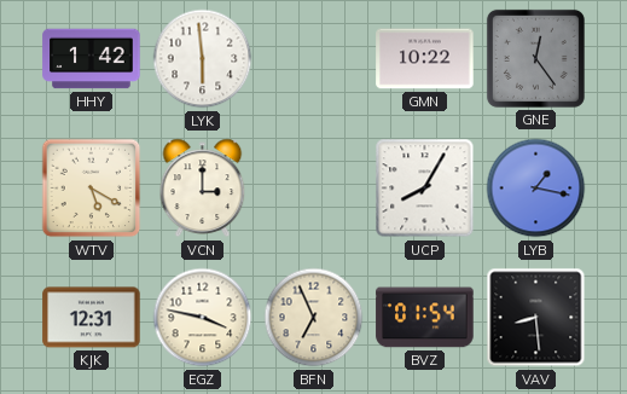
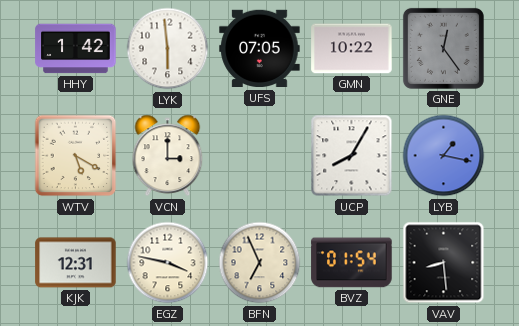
UFS: none -> 07:05 (260, 49)
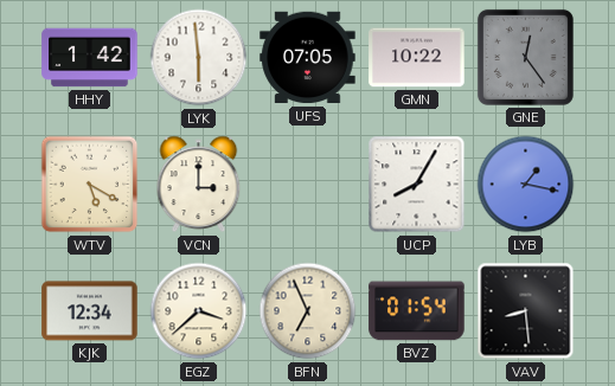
KJK: 12:31 -> 12:34 (90, 311)
EGZ: 3:47 -> 3:38 (199, 311)
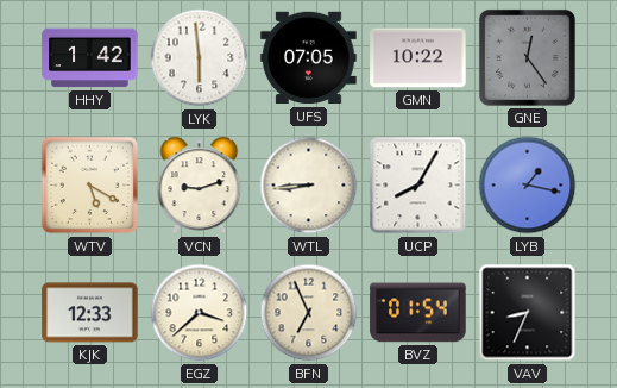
VCN: 3:00 -> 9:12 (200, 186)
WTL: none -> 8:44 (309, 186)
KJK: 12:34 -> 12:33 (90, 313)
VAV: 8:29 -> 8:34 (528, 313)
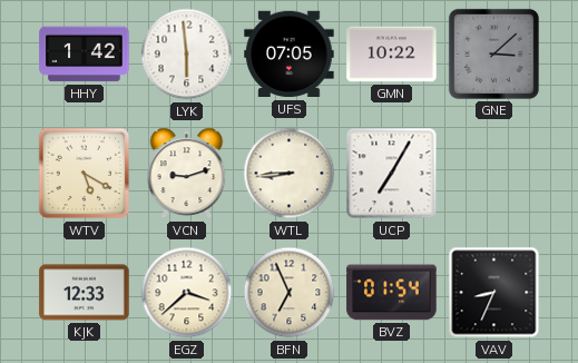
GNE: 12:24 -> 3:08 (493, 53)
UCP: 8:05 -> 7:05 (392, 174)
LYB: 1:17 -> none (528, 186)
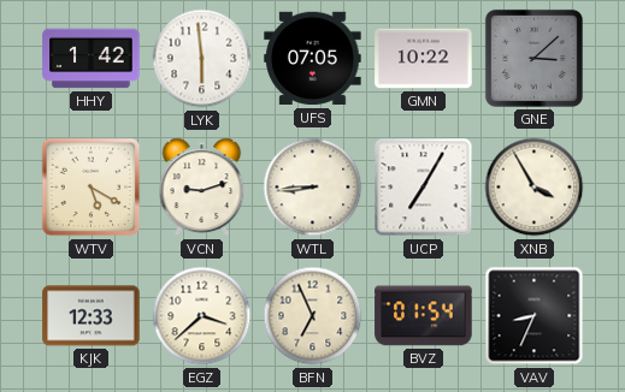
XNB: none -> 3:55 (535, 188)
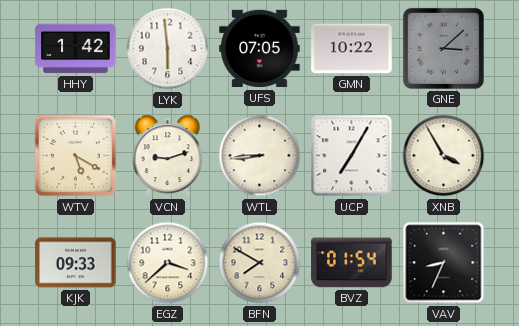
KJK: 12:33 -> 09:33 (76, 263)
BFN: 6:56 -> 7:50 (260, 263)
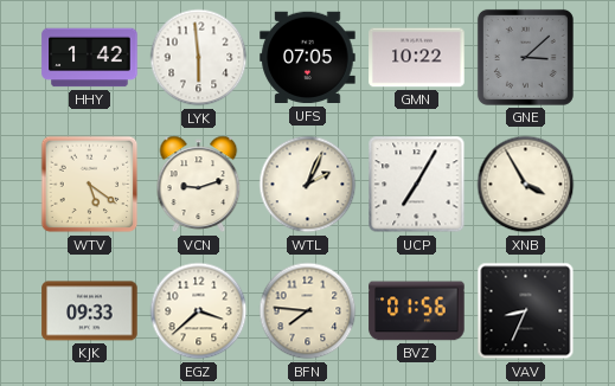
WTV: 5:20 -> 5:21 (90, 185)
WTL: 8:44 -> 2:04 (308, 185)
BFN: 7:50 -> 7:46 (308, 311)
BVZ: 01:54 -> 01:56 (417, 311)
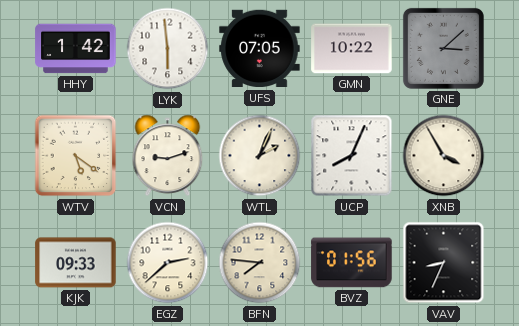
UCP: 7:05 -> 8:04 (352, 156)
EGZ: 3:38 -> 2:38 (168, 263)
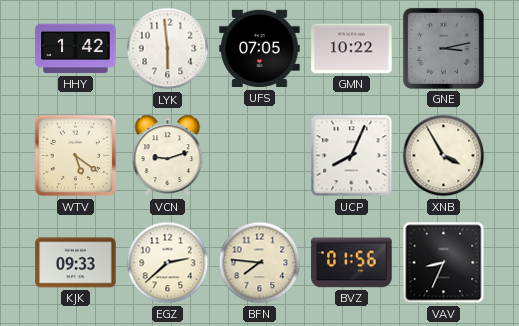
GNE: 3:08 -> 3:13 (443, 48)
WTL: 2:04 -> none (260, 156)
